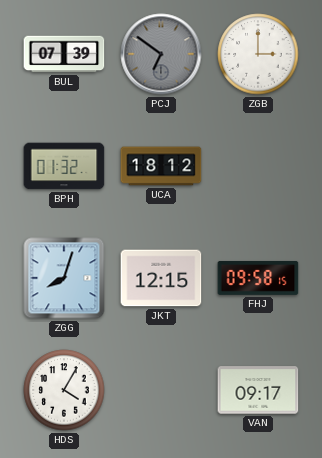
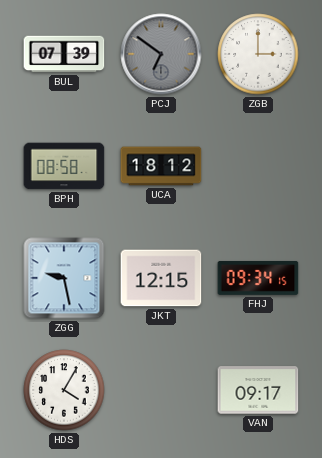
BPH: 01:32 -> 08:58 (64, 166)
ZGG: 8:03 -> 9:28 (64, 278)
FHJ: 09:58 -> 09:34 (258, 278)
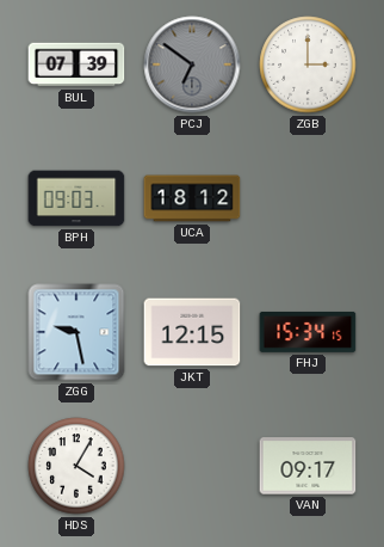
BPH: 08:58 -> 09:03 (76, 198)
FHJ: 09:34 -> 15:34 (308, 332)
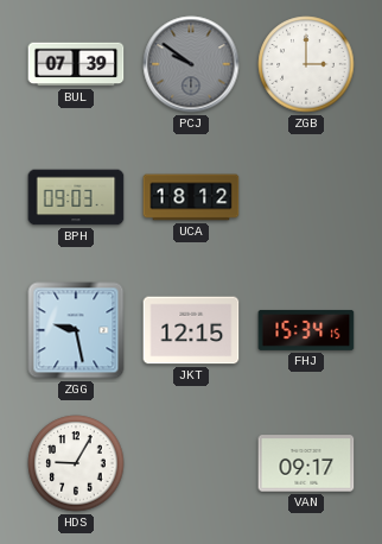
PCJ: 6:51 -> 9:51 (191, 64)
HDS: 4:05 -> 9:05 (76, 463)
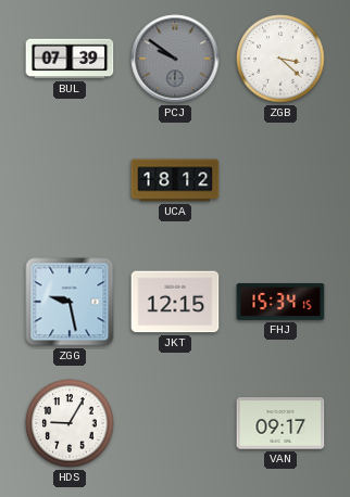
ZGB: 3:00 -> 3:22 (280, 59)
BPH: 09:03 -> none (76, 197)
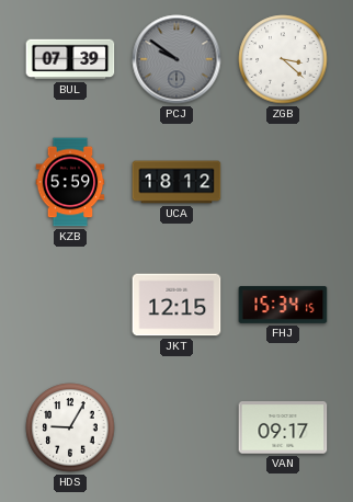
KZB: none -> 5:59 (70, 182)
ZGG: 9:28 -> none (70, 302)
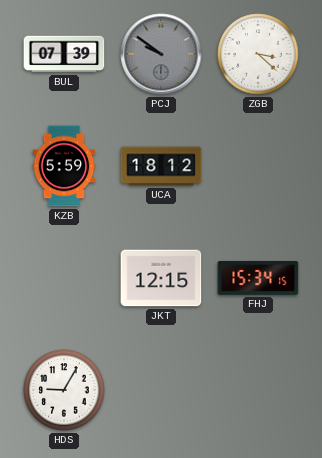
VAN: 09:17 -> none (283, 427)
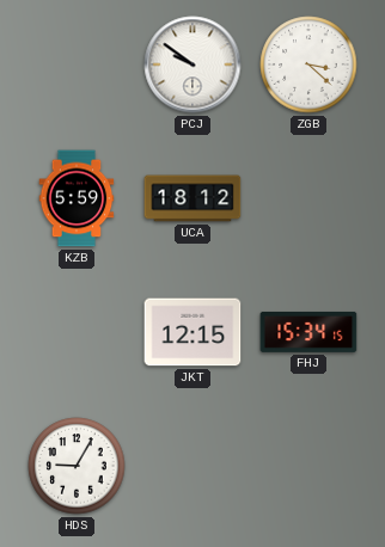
BUL: 07:39 -> none (64, 54)
PCJ dial: grey -> white (192, 64)
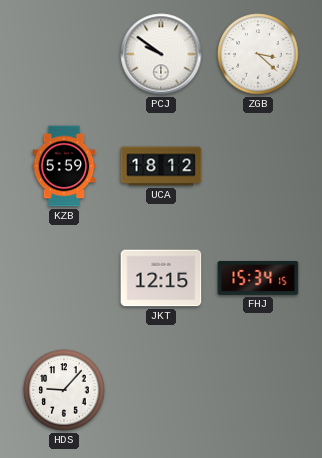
HDS: 9:05 -> 9:07 (64, 390)
